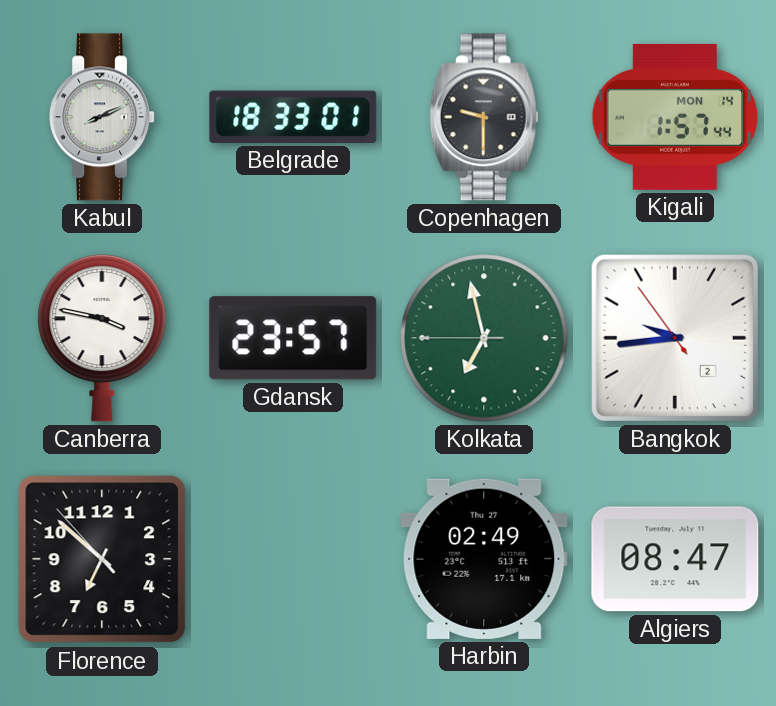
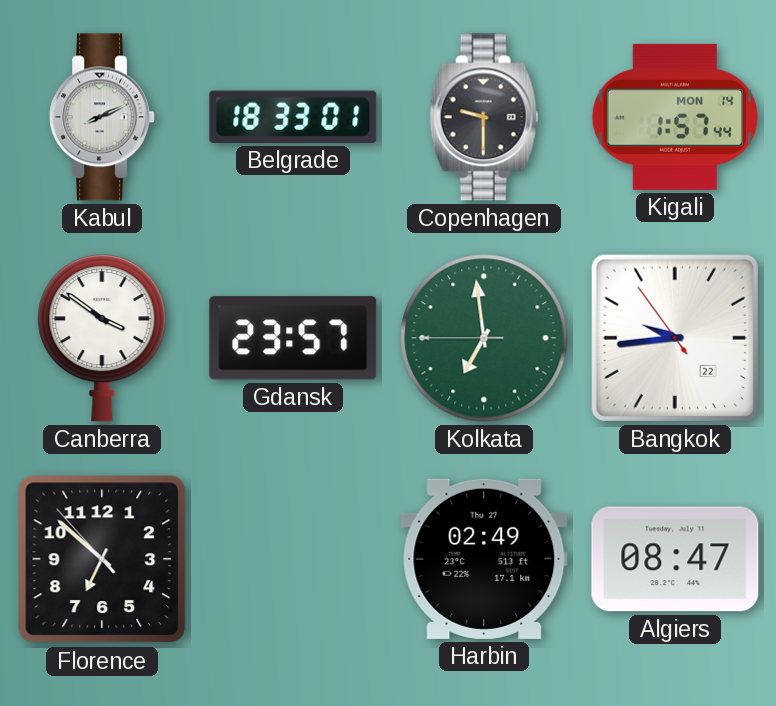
Canberra: 3:47 -> 3:51 (102, 339)
Kolkata: 6:57 -> 6:58 (484, 338)
Bangkok date: 2 -> 22 (675, 338)
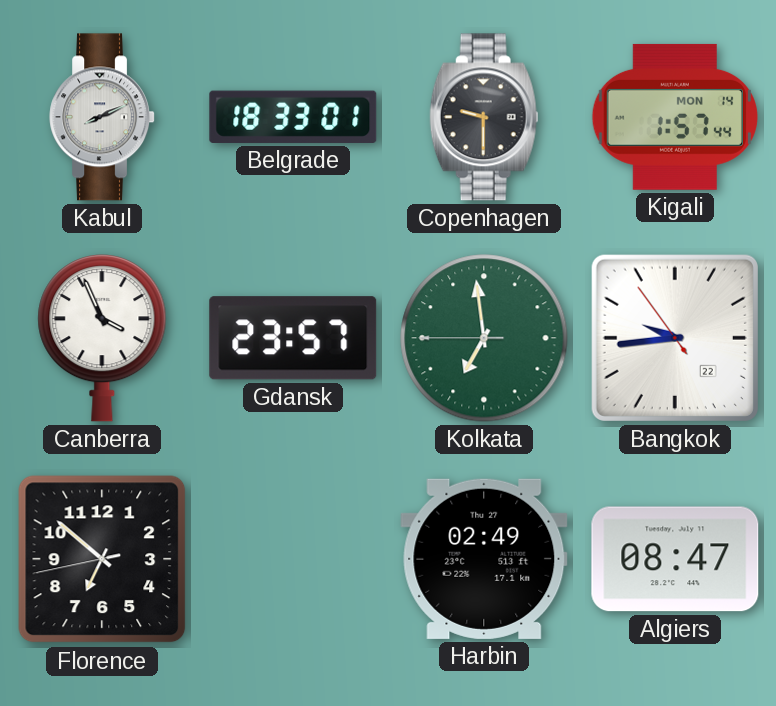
Canberra: 3:51 -> 3:56 (102, 339)
Florence: 6:51:53 -> 6:51:43 (102, 559)
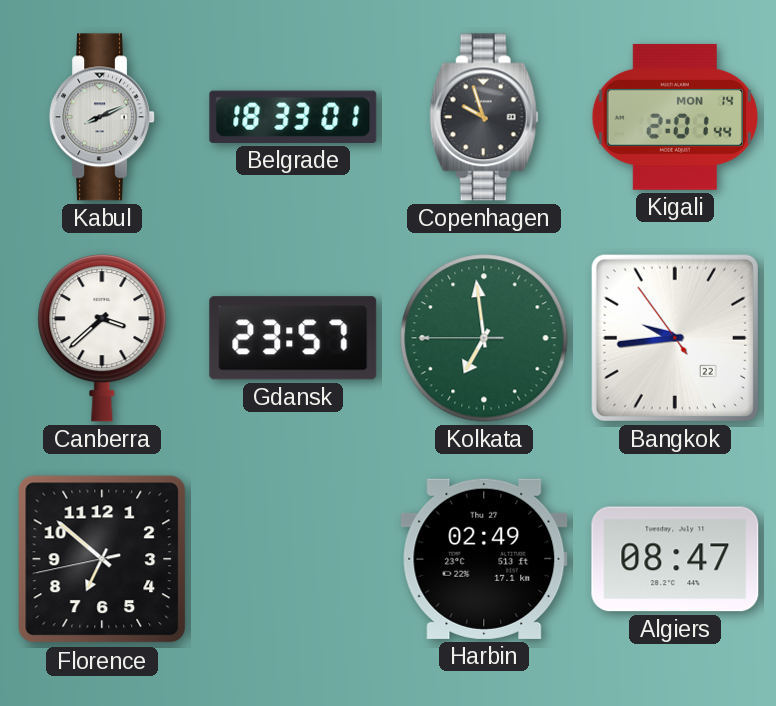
Copenhagen: 9:30 -> 9:57 (484, 117)
Kigali: 1:57 -> 2:01 (675, 117)
Canberra: 3:56 -> 3:38 (102, 339)
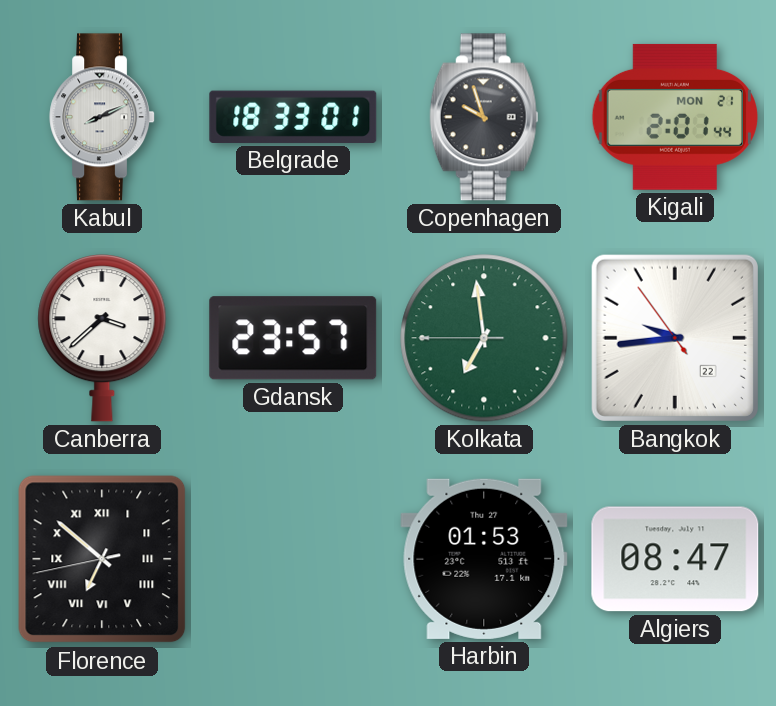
Kigali date: MON 14 -> MON 21 (675, 117)
Florence numerals: Arabic -> Roman (102, 559)
Harbin: 02:49 -> 01:53 (484, 559)
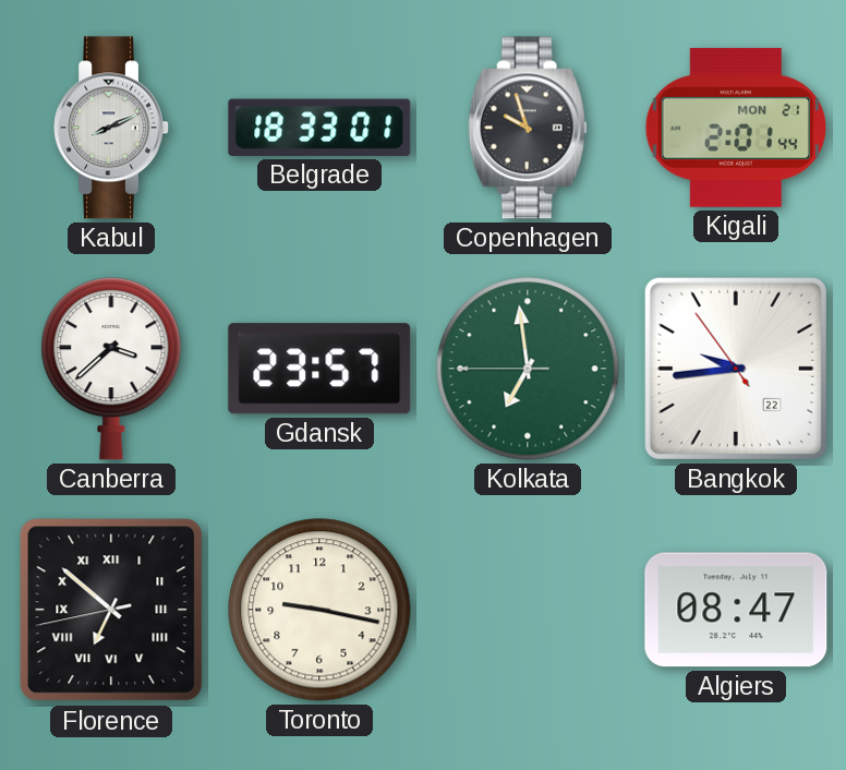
Toronto: none -> 9:17 (319, 610)
Harbin: 01:53 -> none (484, 559)
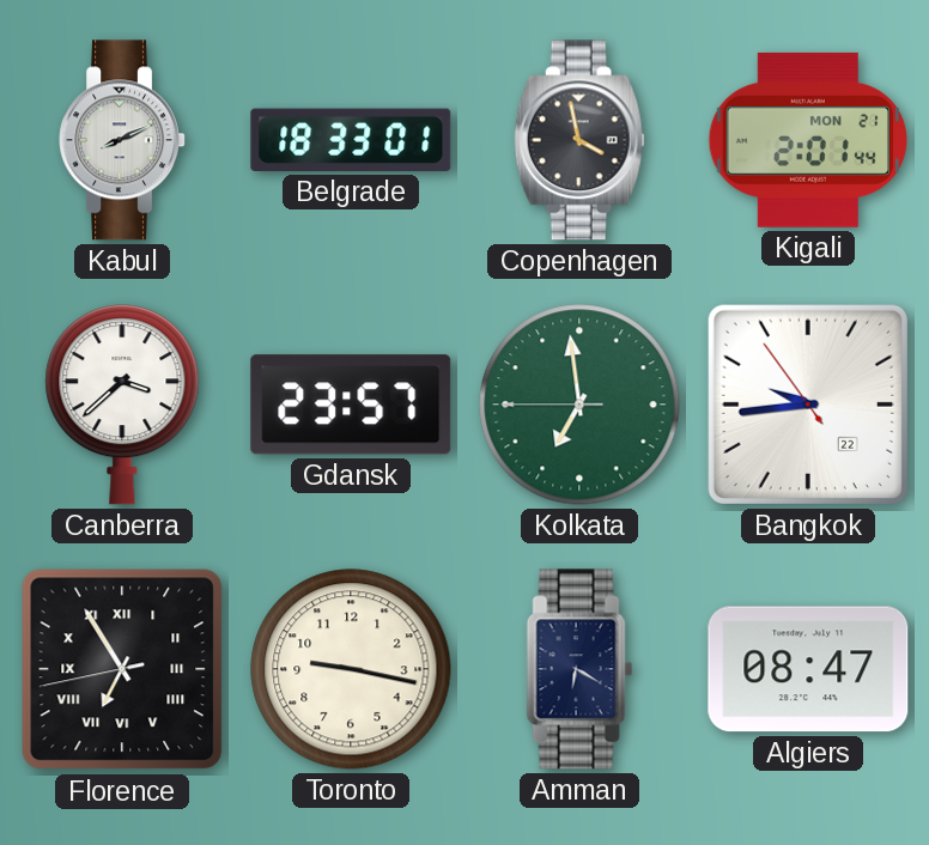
Copenhagen: 9:57 -> 3:58 (579, 140)
Florence: 6:51 -> 6:54 (122, 669)
Amman: none -> 6:20 (579, 669)
